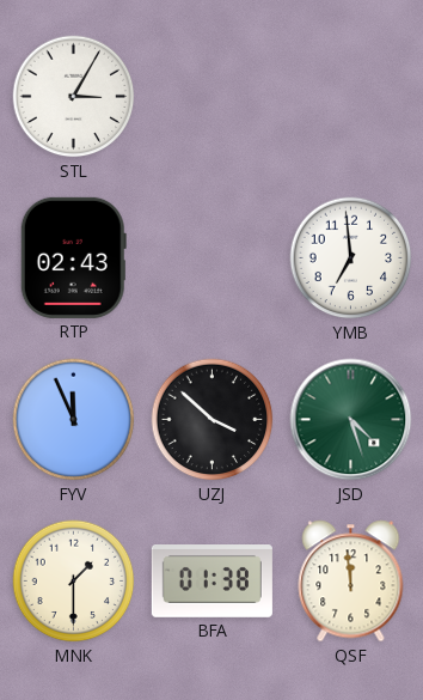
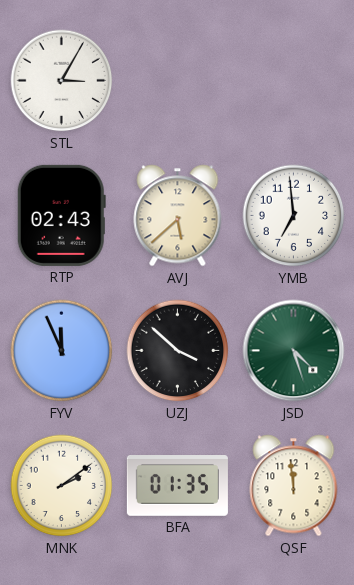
AVJ: none -> 5:38 (178, 216)
MNK: 1:30 -> 2:09 (62, 486)
BFA: 01:38 -> 01:35 (177, 486)
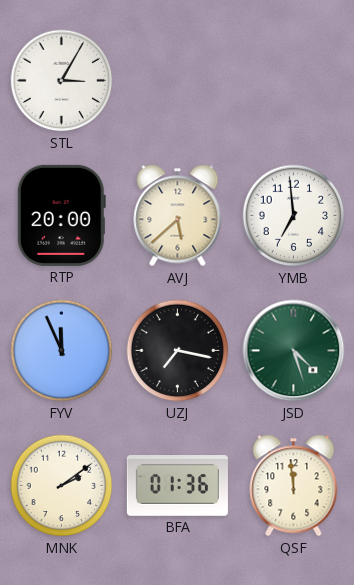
RTP: 02:43 -> 20:00 (61, 215)
UZJ: 3:52 -> 7:17 (178, 351)
BFA: 01:35 -> 01:36 (177, 486)
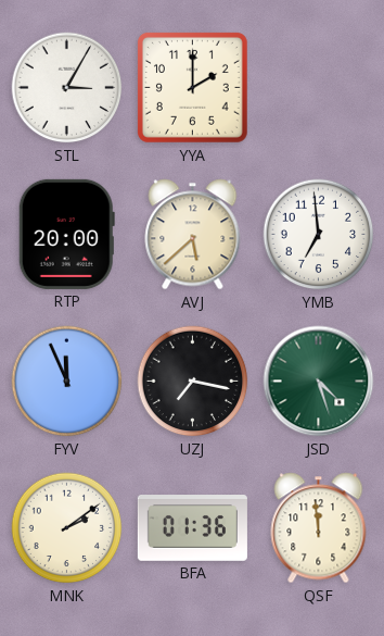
YYA: none -> 2:00 (192, 87)
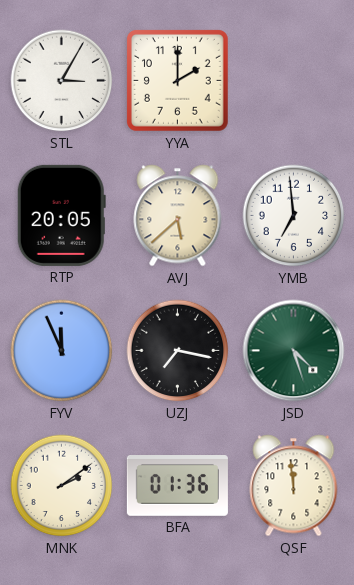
RTP: 20:00 -> 20:05 (61, 215)
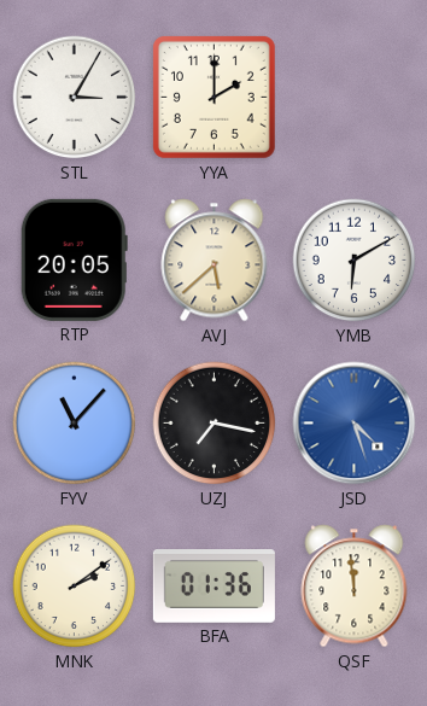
YMB: 6:59 -> 6:10 (355, 261)
FYV: 11:56 -> 11:07 (75, 424)
JSD dial: green -> blue (355, 424)
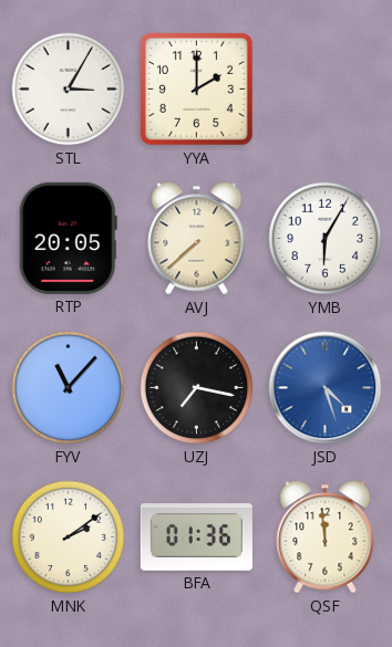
AVJ: 5:38 -> 7:38 (197, 239)
YMB: 6:10 -> 6:05 (326, 239)
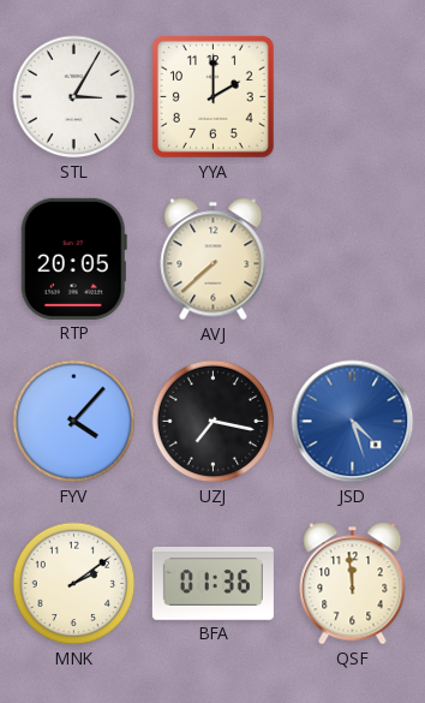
YMB: 6:05 -> none (326, 239)
FYV: 11:07 -> 4:07 (74, 422)
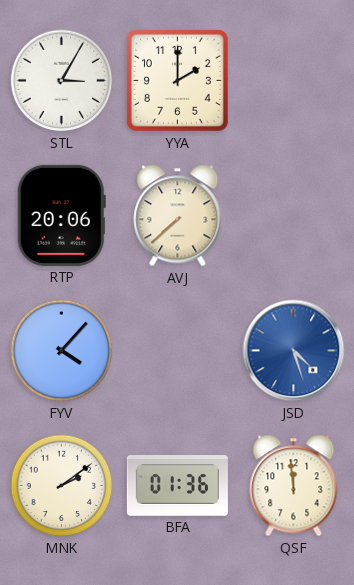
RTP: 20:05 -> 20:06 (61, 215)
UZJ: 7:17 -> none (214, 422)
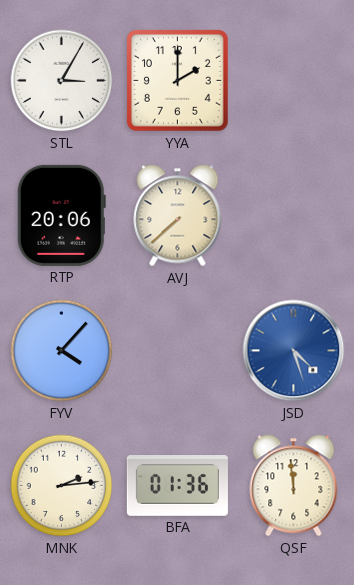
MNK: 2:09 -> 2:14 (62, 486)
